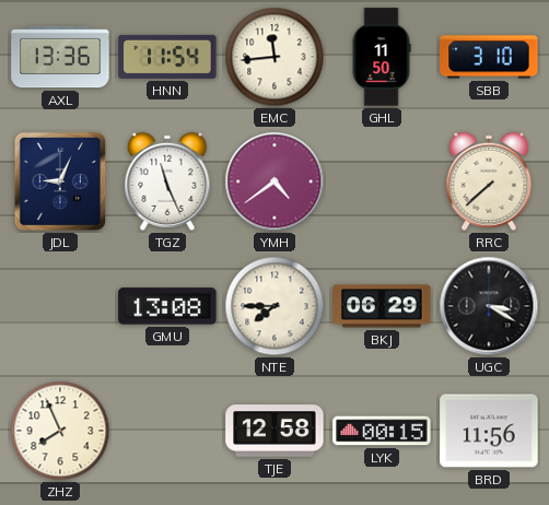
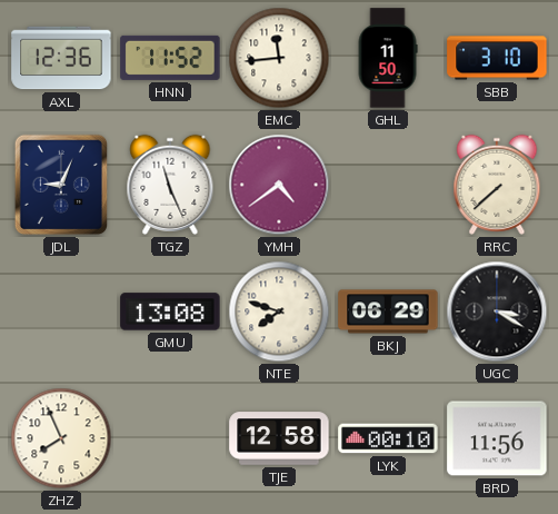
AXL: 13:36 -> 12:36 (61, 58)
HNN: 11:54 -> 11:52 (170, 58)
NTE: 7:45 -> 7:48 (279, 312)
LYK: 00:15 -> 00:10 (388, 438)
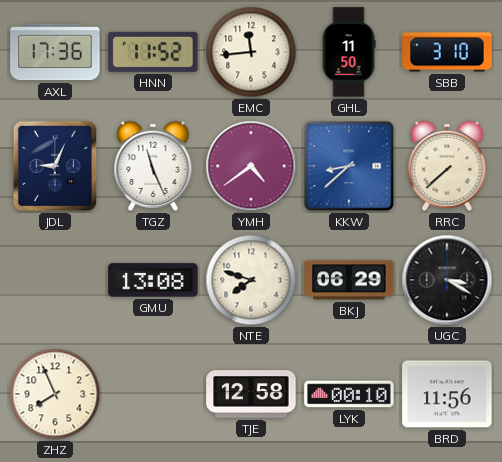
AXL: 12:36 -> 17:36 (55, 52)
KKW: none -> 8:38 (349, 166)
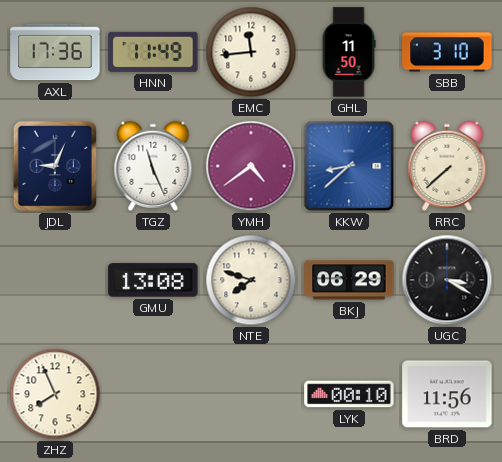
HNN: 11:52 -> 11:49 (153, 52)
TJE: 12:58 -> none (251, 394)
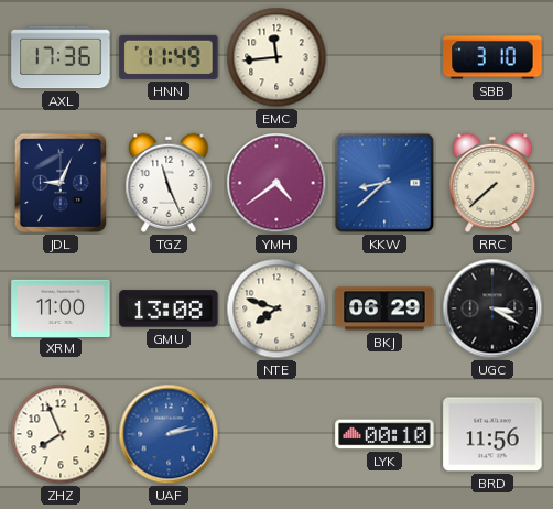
GHL: 11:50 -> none (349, 52)
XRM: none -> 11:00 (61, 307)
UAF: none -> 2:13 (169, 434)
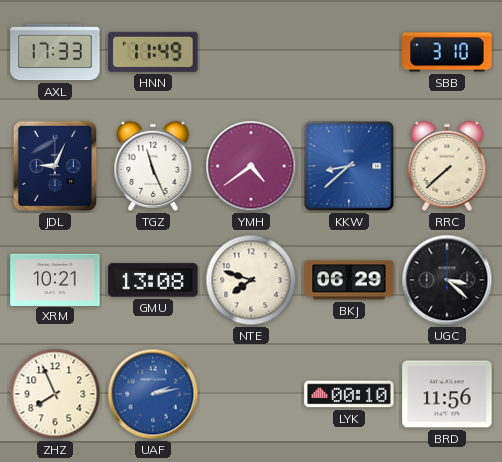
AXL: 17:36 -> 17:33 (55, 52)
EMC: 11:44 -> none (276, 57)
XRM: 11:00 -> 10:21 (55, 279)
UGC: 3:20 -> 3:22 (447, 280)
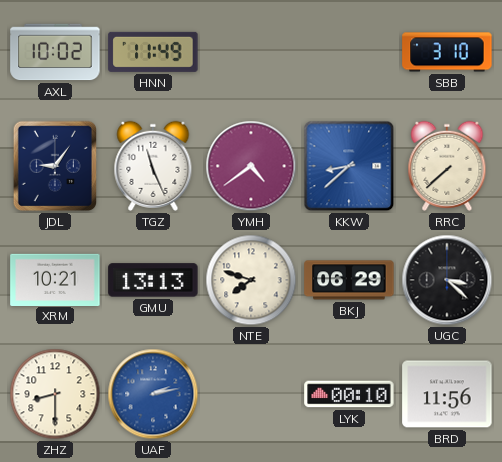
AXL: 17:33 -> 10:02 (55, 52)
JDL: 9:04 -> 9:06 (54, 166)
GMU: 13:08 -> 13:13 (153, 280)
ZHZ: 7:56 -> 8:30 (55, 394)
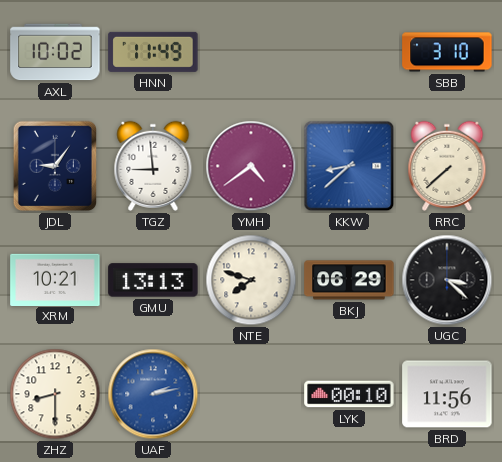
TGZ: 11:26 -> 8:59 (153, 166)
